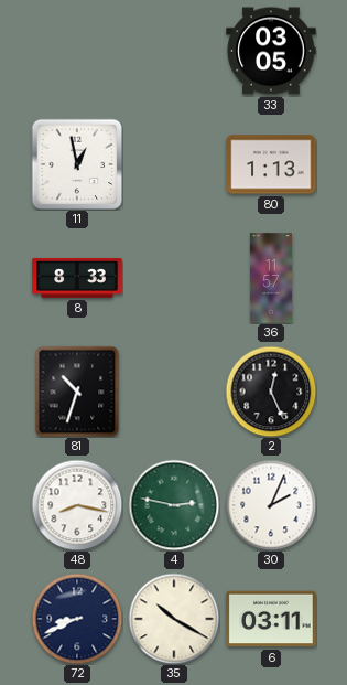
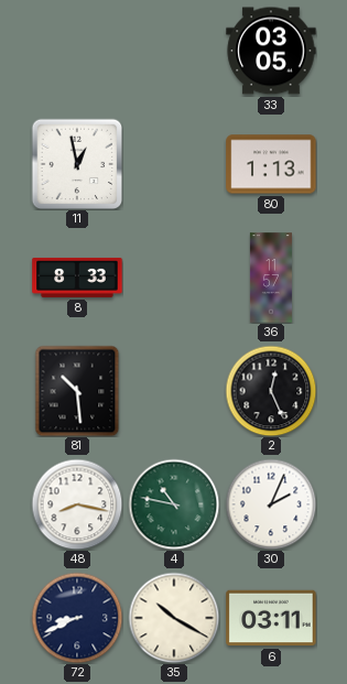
81: 10:33 -> 10:29 (77, 391)
4: 2:47 -> 10:47 (174, 504)
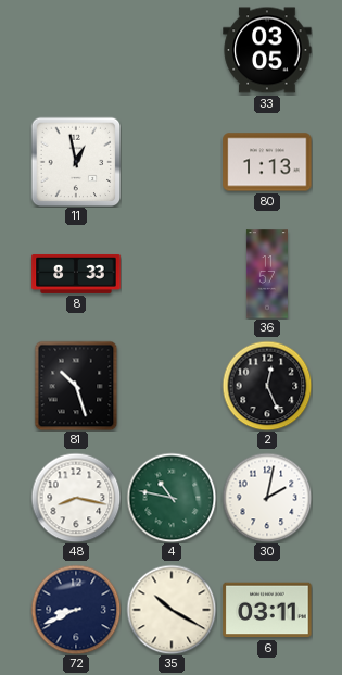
81: 10:29 -> 10:27 (76, 386)
30: 2:04 -> 2:02 (267, 498)
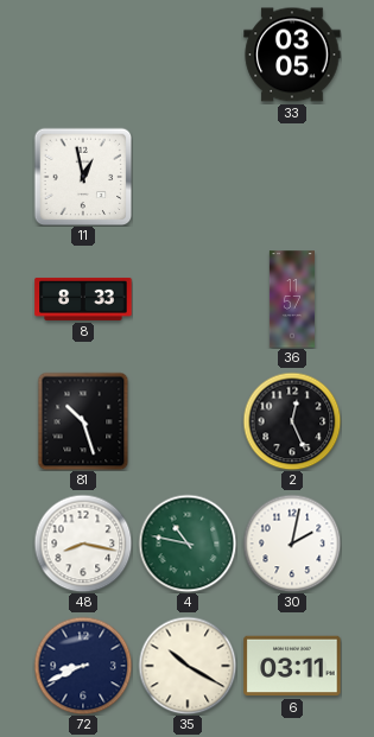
80: 1:13 -> none (267, 162)
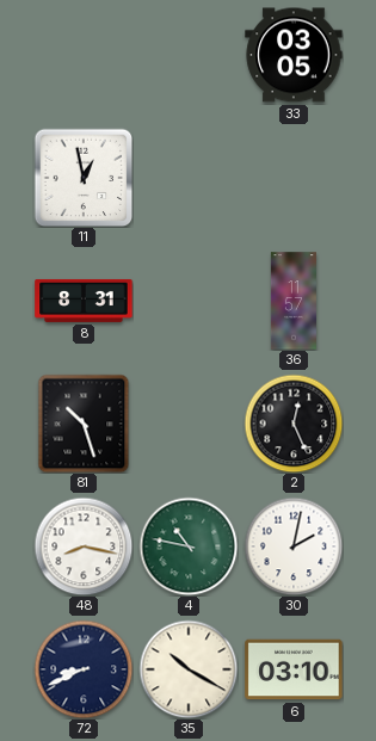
8: 8:33 -> 8:31 (84, 301)
6: 03:11 -> 03:10 (294, 669)
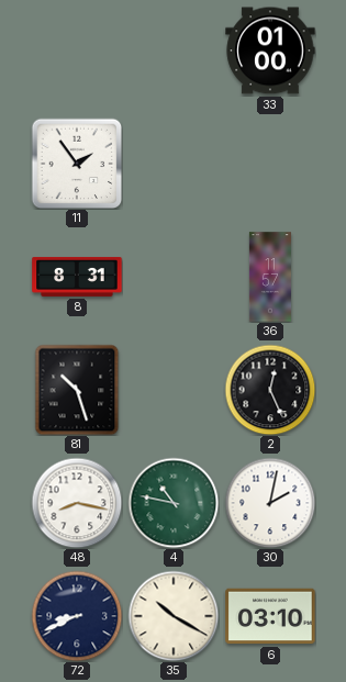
33: 03:05 -> 01:00 (270, 51)
11: 12:58 -> 1:54 (77, 164)
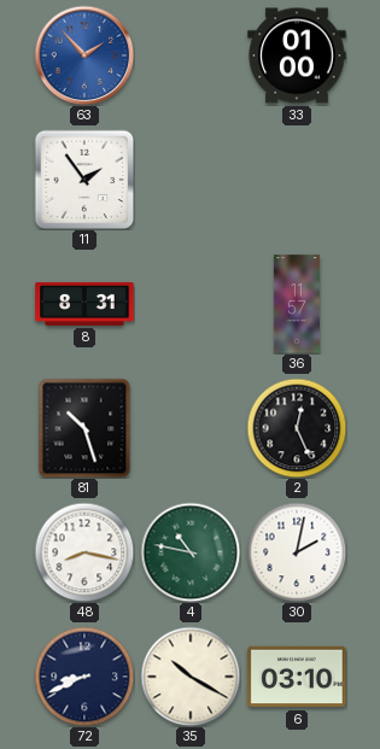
63: none -> 1:53 (84, 55)
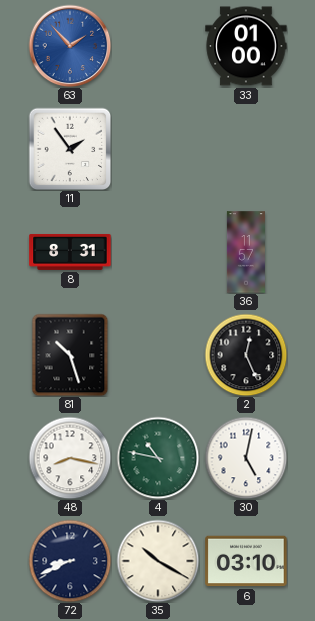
30: 2:02 -> 5:02 (246, 458)
